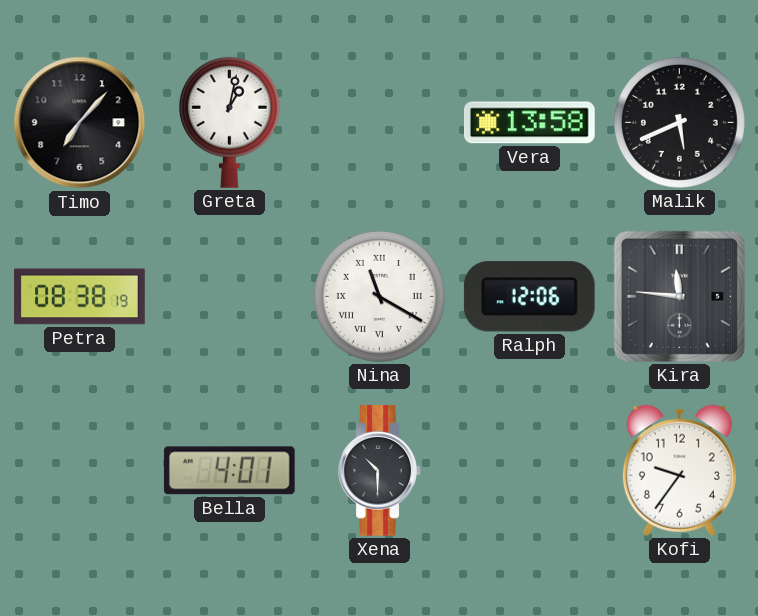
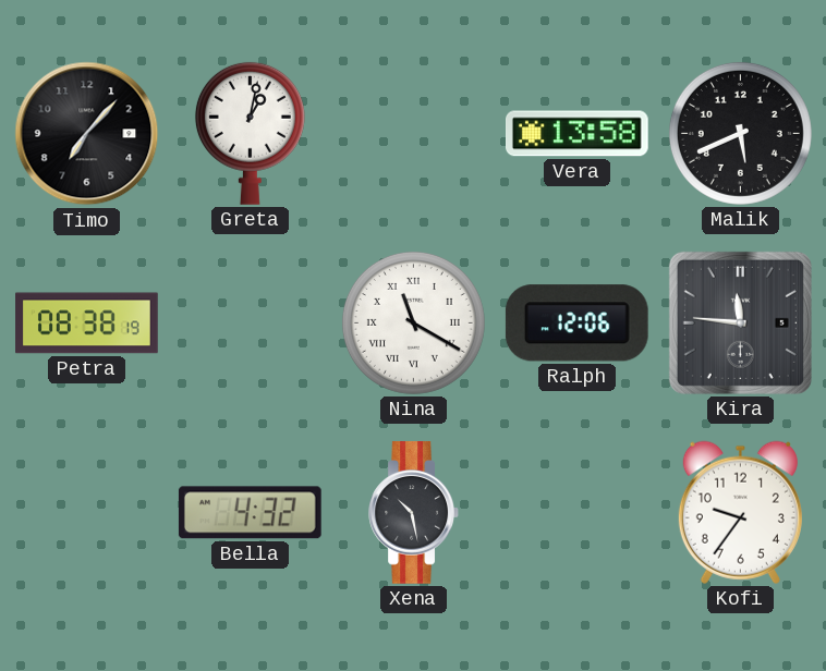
Bella: 4:01 -> 4:32 (250, 513)
Xena: 10:30 -> 10:28 (413, 513)
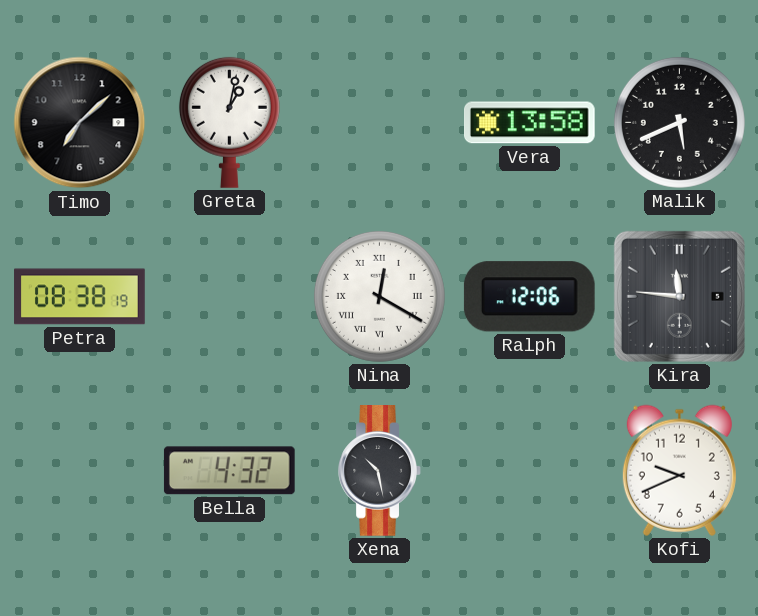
Timo: 7:07 -> 7:08 (80, 123)
Nina: 11:20 -> 12:20 (379, 296)
Kofi: 9:36 -> 9:41 (679, 470)
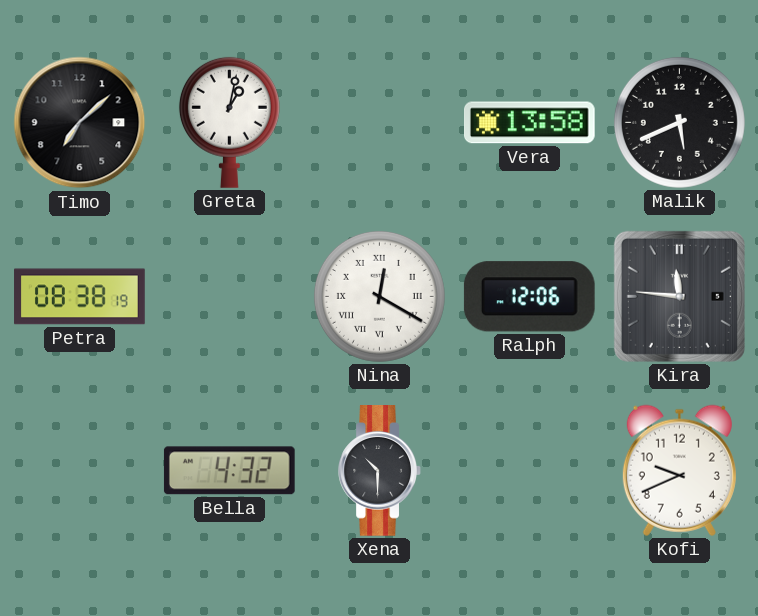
Xena: 10:28 -> 10:30 (379, 471)
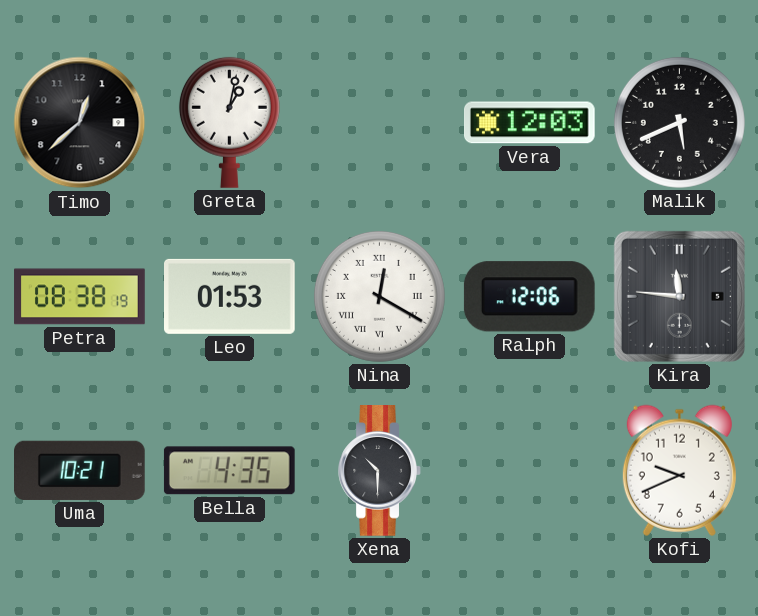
Timo: 7:08 -> 12:38 (80, 123)
Vera: 13:58 -> 12:03 (530, 123)
Leo: none -> 01:53 (230, 296)
Uma: none -> 10:21 (80, 470)
Bella: 4:32 -> 4:35 (229, 471)
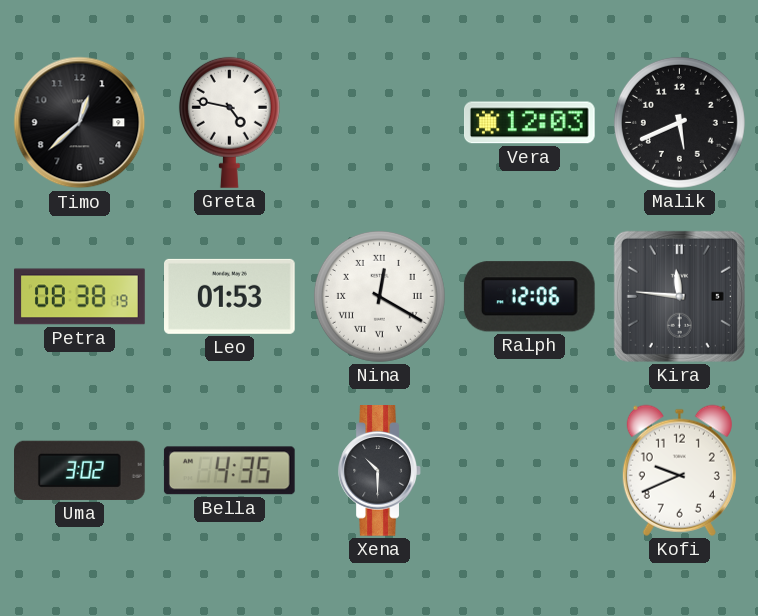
Greta: 1:02 -> 4:47 (229, 122)
Uma: 10:21 -> 3:02 (80, 470)
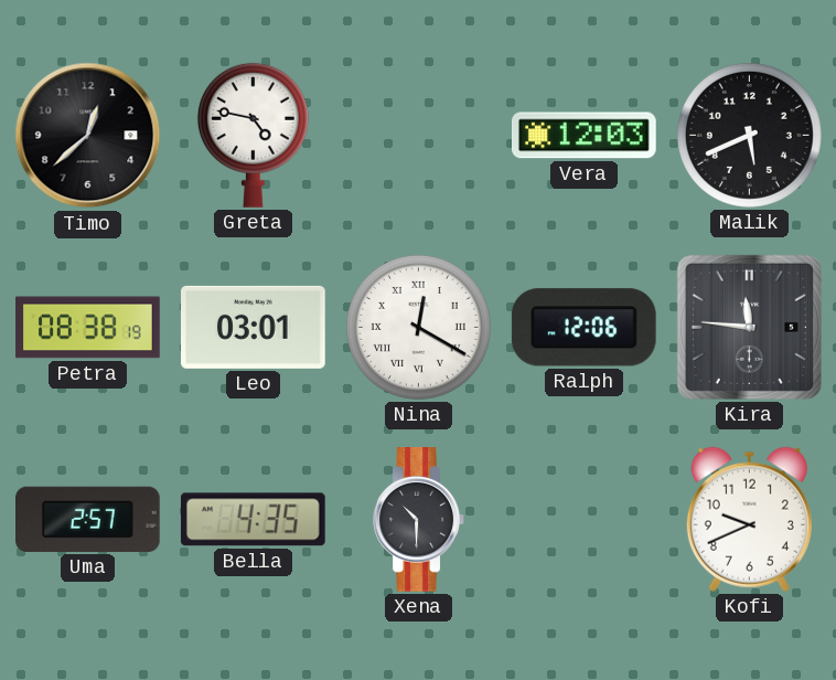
Leo: 01:53 -> 03:01 (254, 327)
Uma: 3:02 -> 2:57 (88, 519)
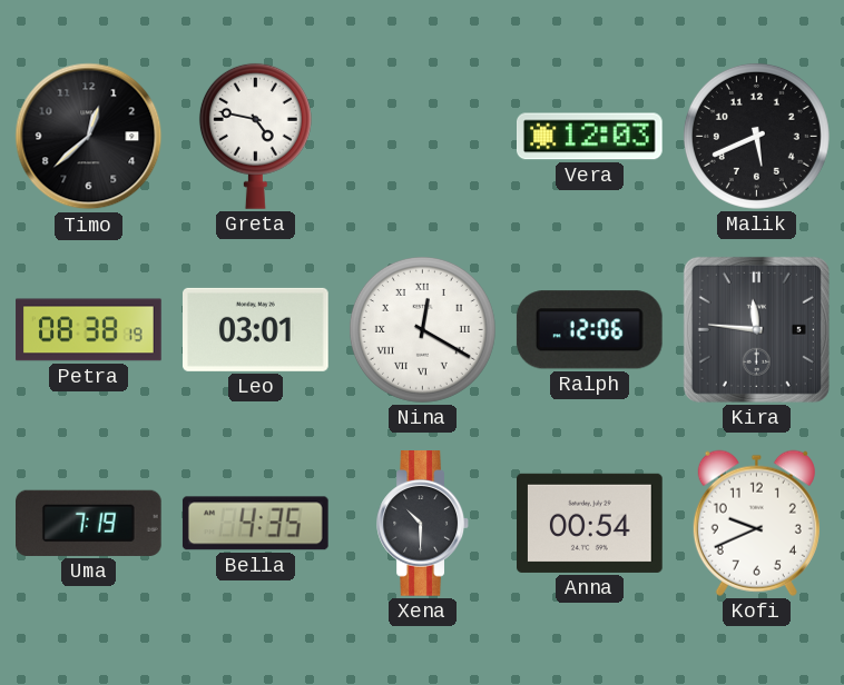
Uma: 2:57 -> 7:19 (89, 523)
Anna: none -> 00:54 (590, 523)
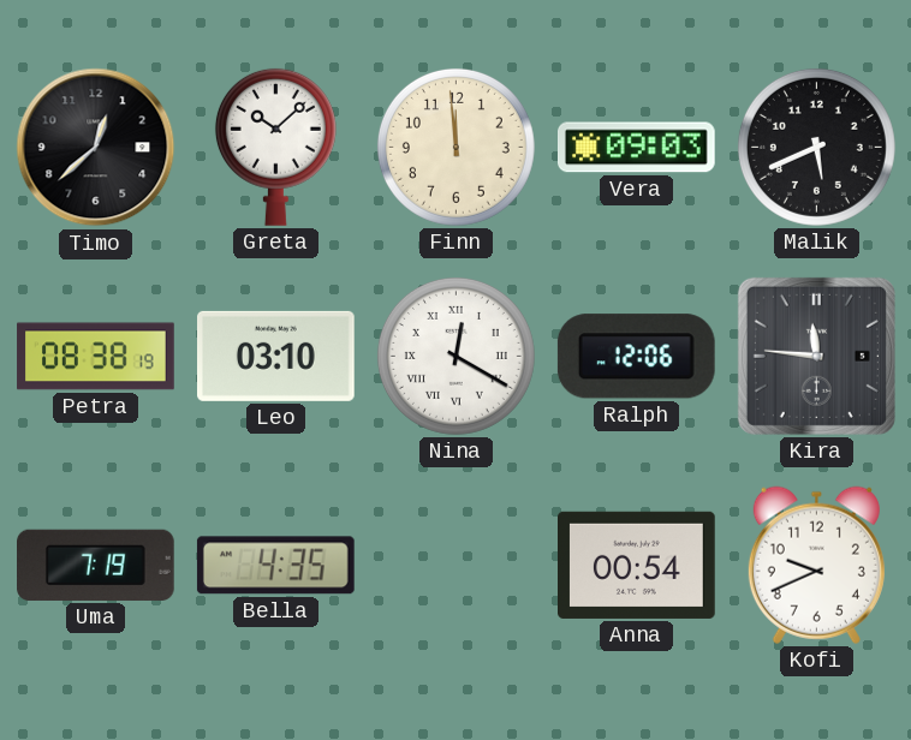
Greta: 4:47 -> 10:08 (275, 147)
Finn: none -> 11:59 (455, 147)
Vera: 12:03 -> 09:03 (637, 148)
Leo: 03:01 -> 03:10 (276, 356)
Xena: 10:30 -> none (422, 524)
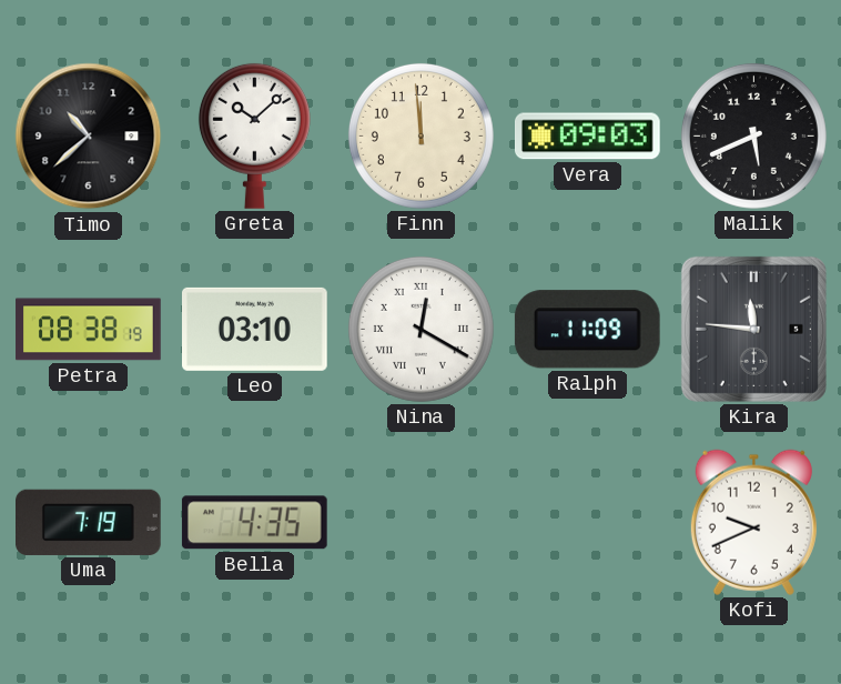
Timo: 12:38 -> 10:38 (89, 137)
Ralph: 12:06 -> 11:09 (587, 330)
Anna: 00:54 -> none (637, 565)
